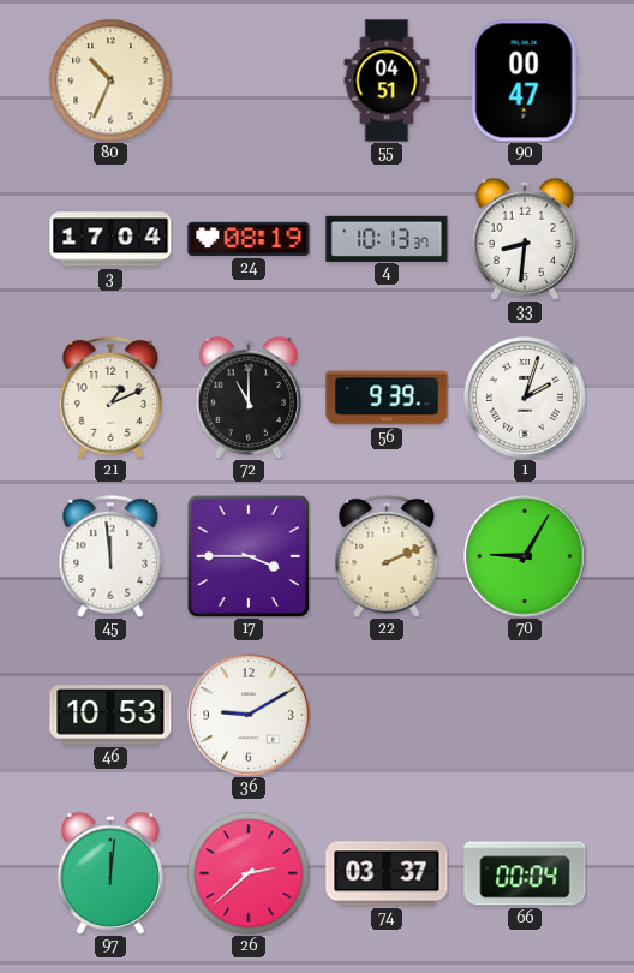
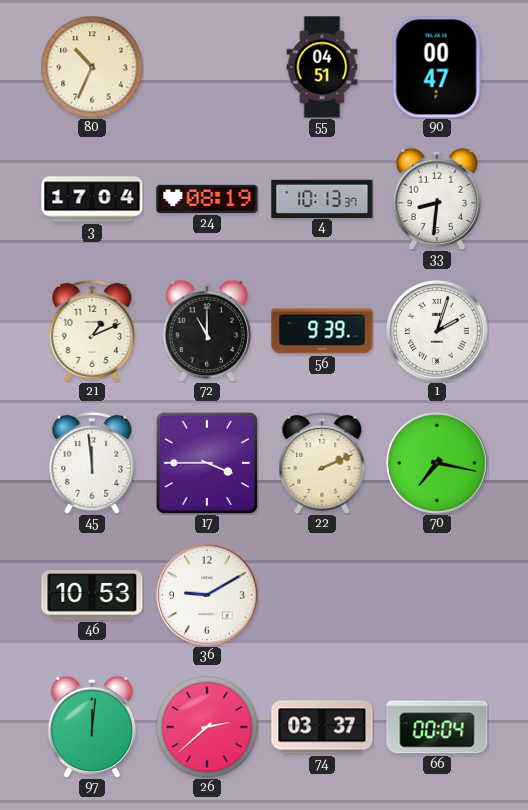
70: 9:05 -> 7:17 (437, 463)
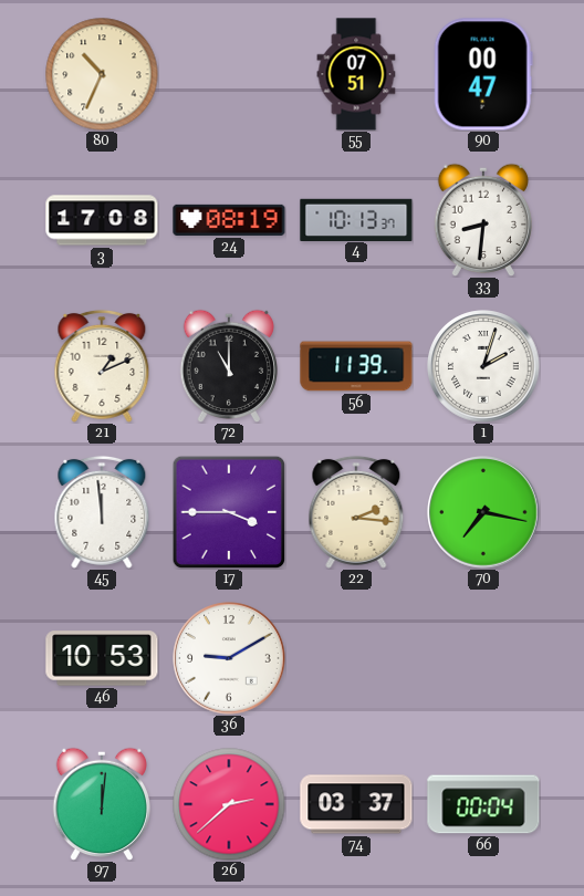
55: 04:51 -> 07:51 (356, 74)
3: 17:04 -> 17:08 (102, 220)
56: 9:39 -> 11:39 (356, 366)
22: 2:11 -> 2:16 (356, 512)
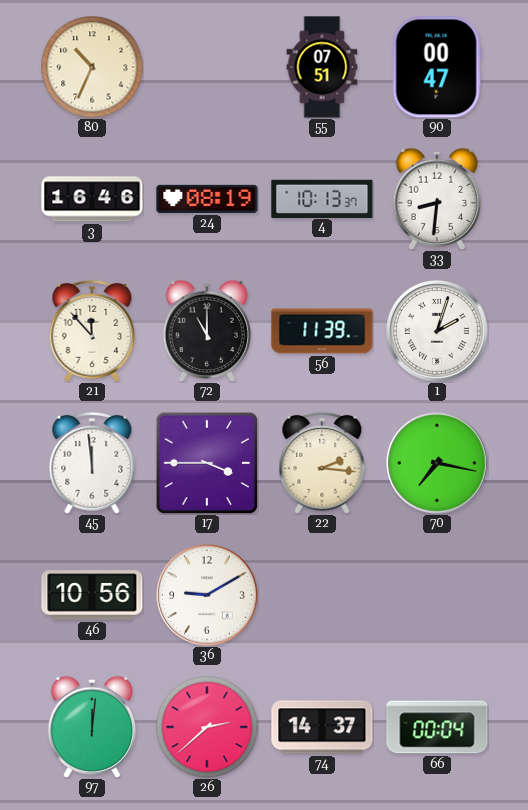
3: 17:08 -> 16:46 (92, 199)
21: 1:11 -> 11:53 (92, 331)
46: 10:53 -> 10:56 (92, 595)
74: 03:37 -> 14:37 (322, 727)
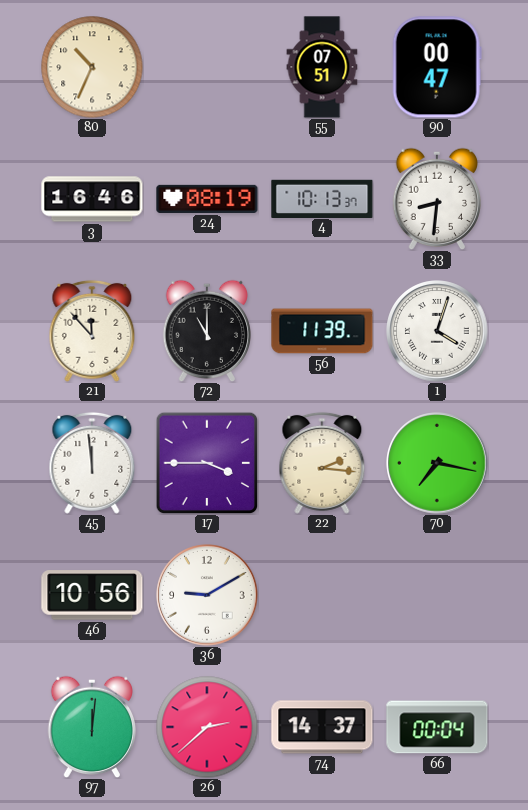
1: 2:03 -> 4:03 (437, 331)
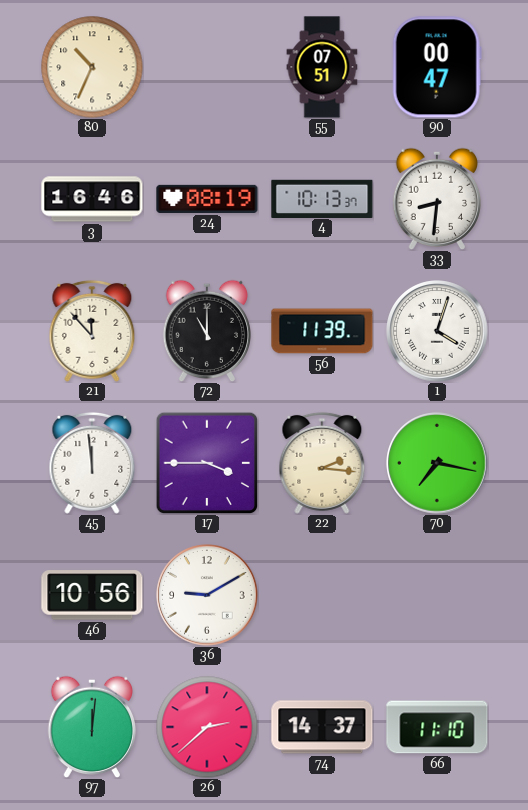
66: 00:04 -> 11:10 (437, 727)
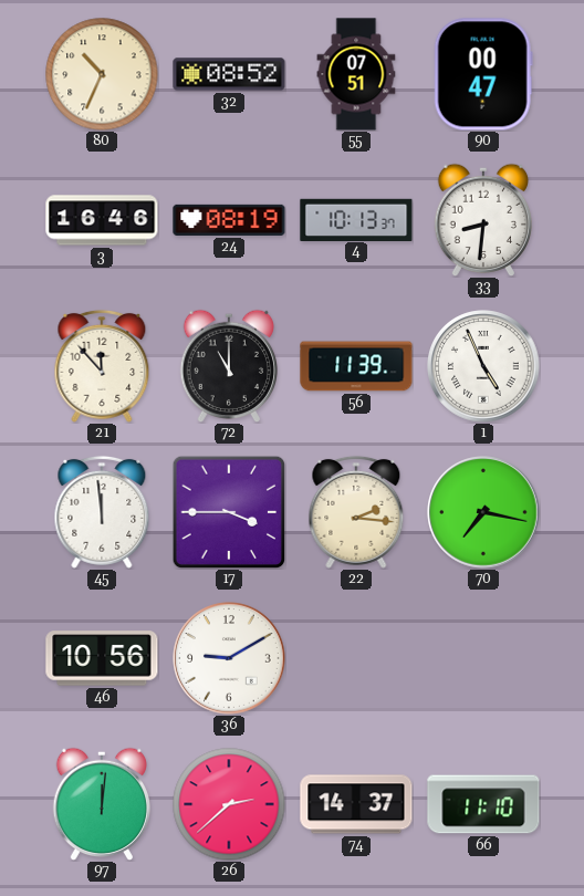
32: none -> 08:52 (229, 74)
1: 4:03 -> 4:56 (483, 366)
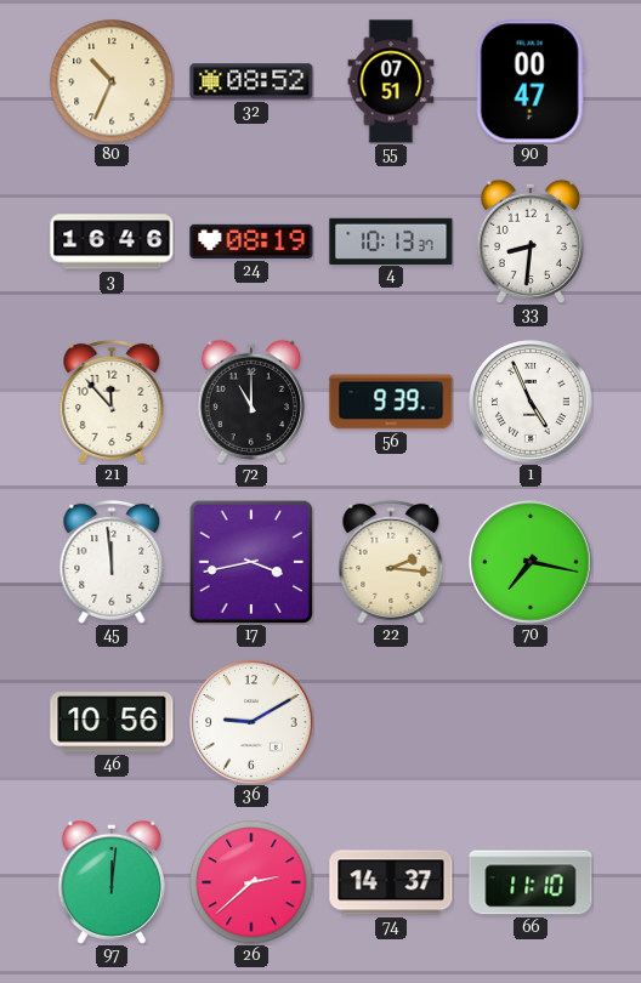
56: 11:39 -> 9:39 (391, 402)
17: 3:45 -> 3:43 (251, 562)
